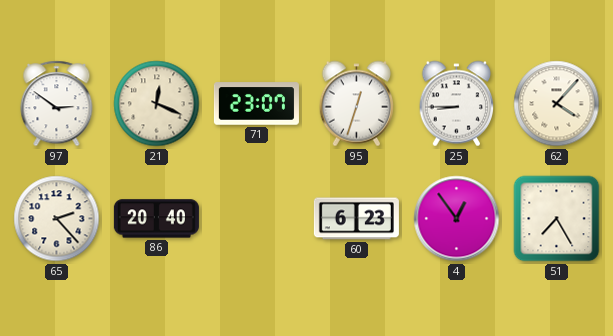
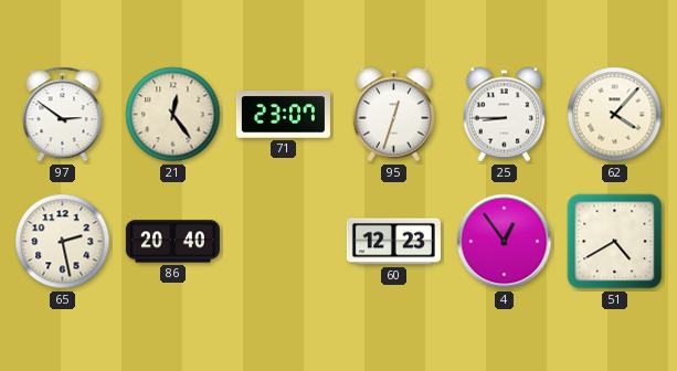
21: 12:19 -> 12:24 (173, 115)
65: 2:23 -> 2:28 (63, 242)
60: 6:23 -> 12:23 (393, 242)
51: 7:25 -> 4:40 (615, 242)
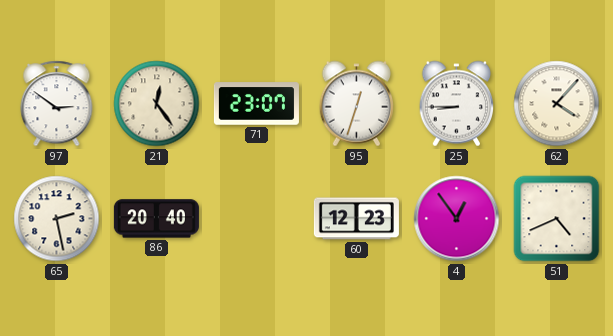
51: 4:40 -> 4:41 (557, 219)
